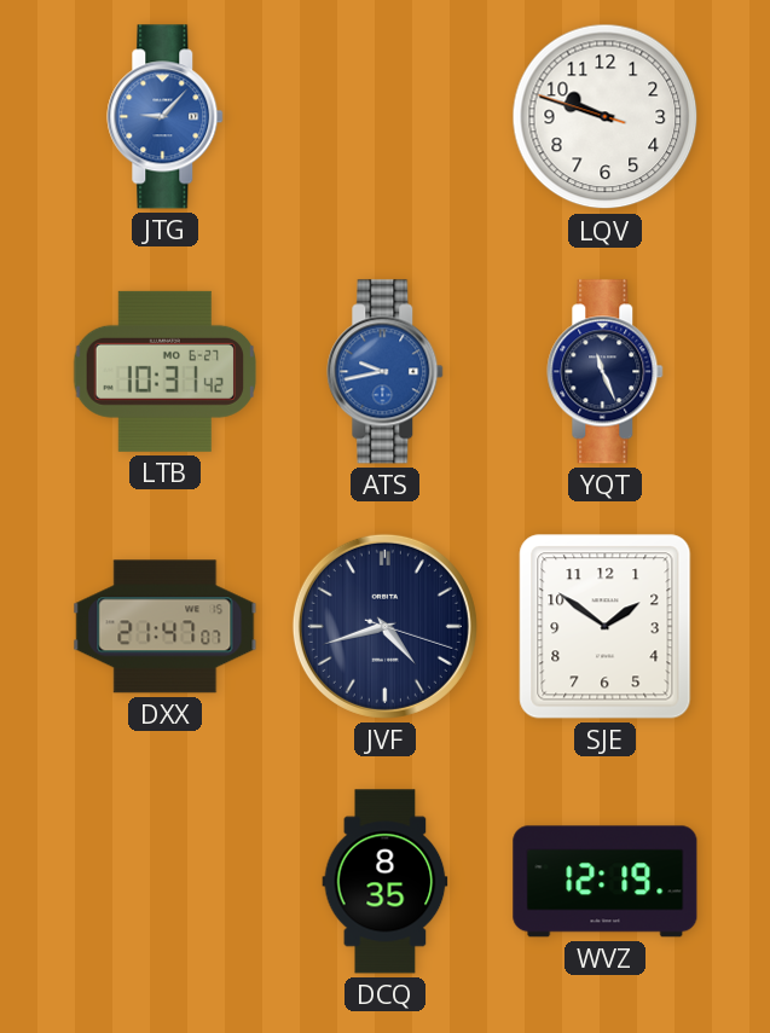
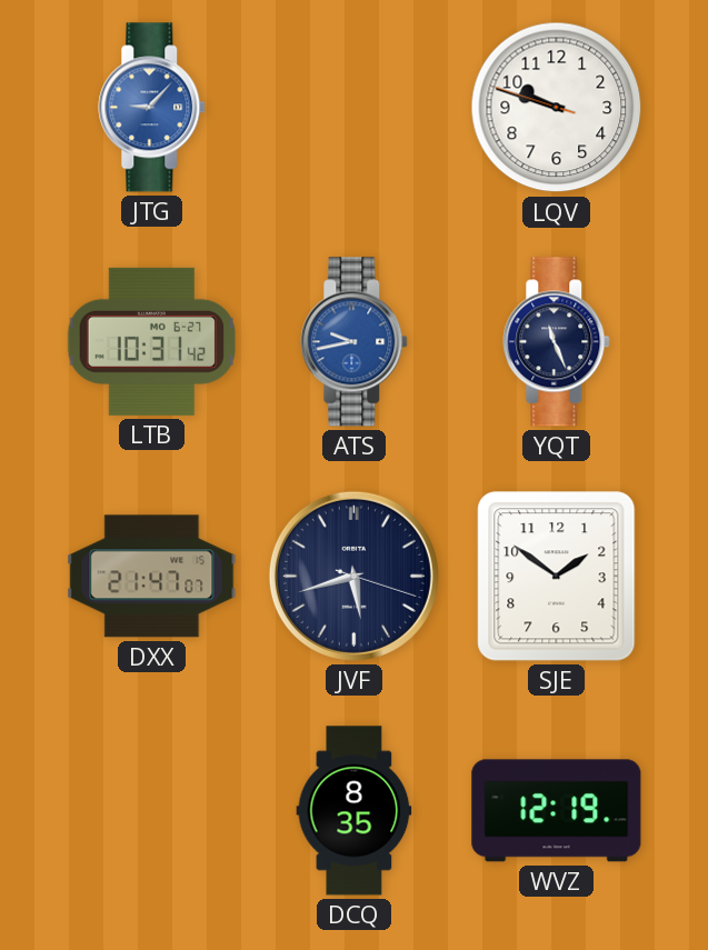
JVF: 4:42 -> 5:42 (353, 576)
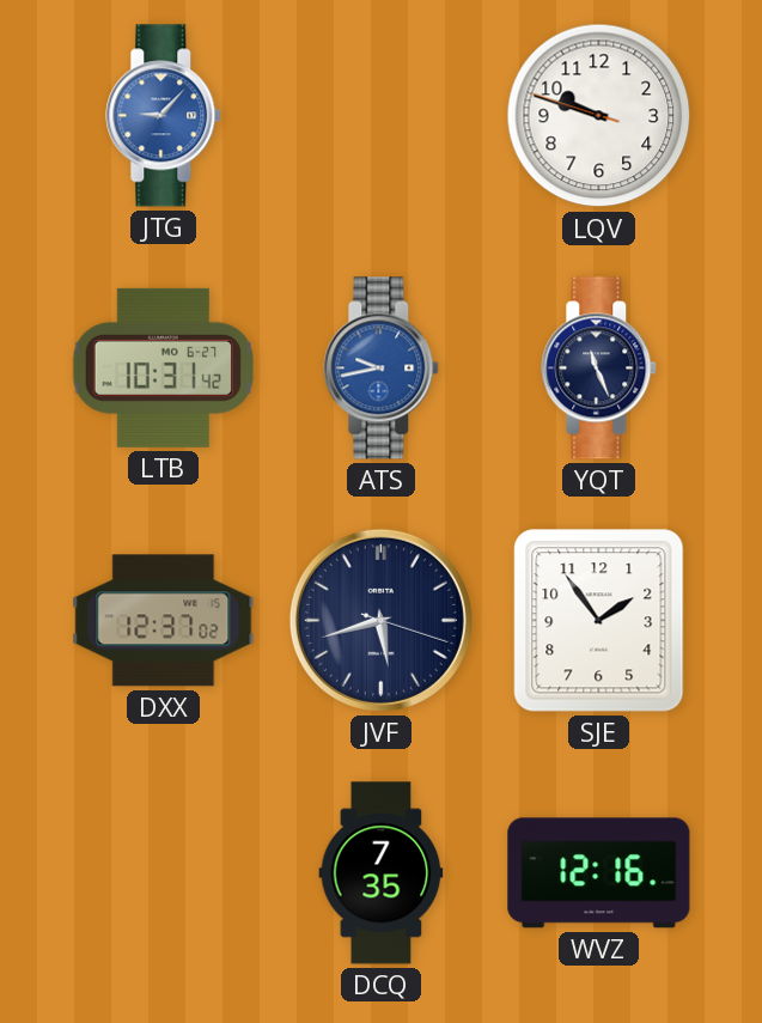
DXX: 21:47 -> 12:37 (164, 621)
SJE: 1:51 -> 1:54 (599, 621)
DCQ: 8:35 -> 7:35 (382, 873)
WVZ: 12:19 -> 12:16 (599, 873)
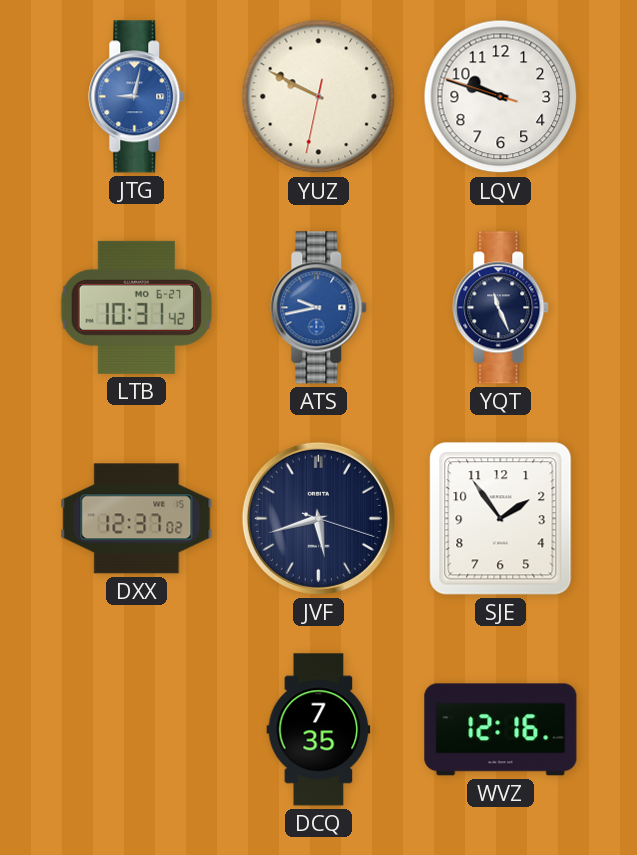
JTG: 9:07 -> 9:02 (137, 97)
YUZ: none -> 9:49 (319, 97)
